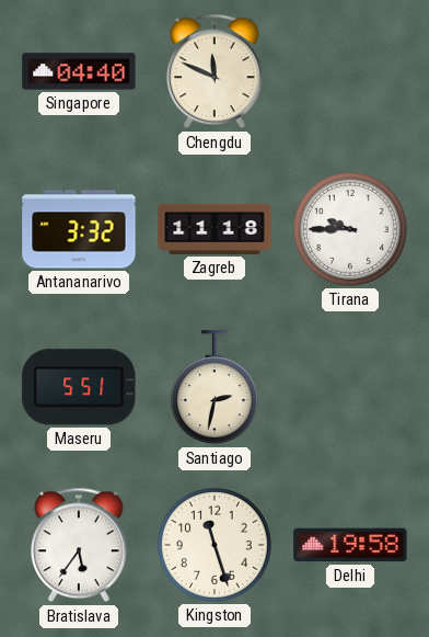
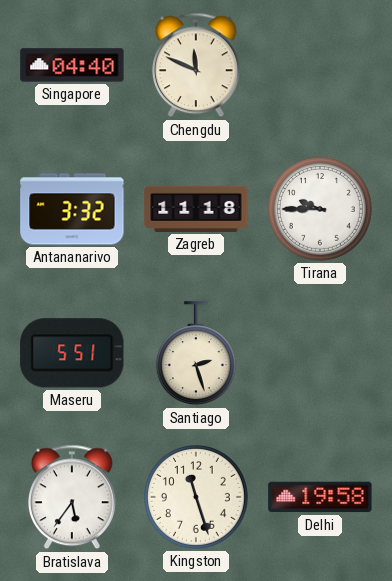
Santiago: 2:32 -> 2:27 (196, 354)
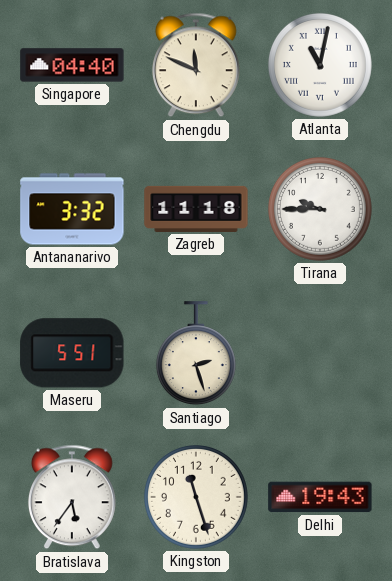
Atlanta: none -> 11:02 (320, 65)
Delhi: 19:58 -> 19:43 (320, 497)
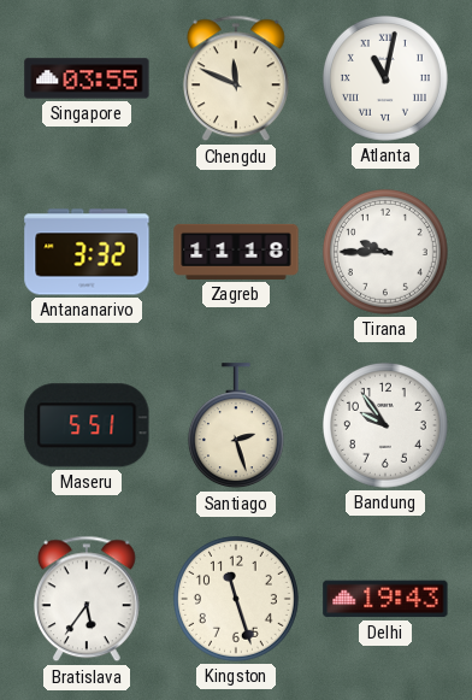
Singapore: 04:40 -> 03:55 (87, 78)
Bandung: none -> 9:54 (385, 425)
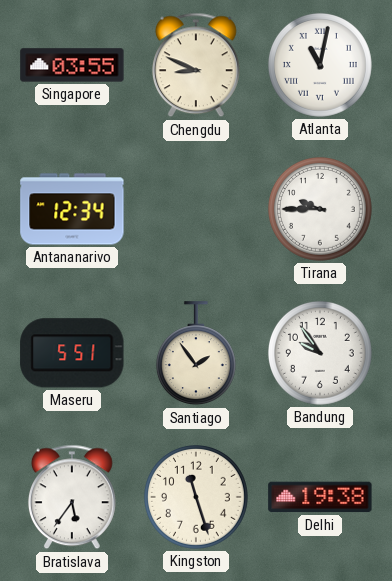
Chengdu: 11:49 -> 8:49 (196, 65)
Antananarivo: 3:32 -> 12:34 (72, 209)
Zagreb: 11:18 -> none (236, 252)
Santiago: 2:27 -> 1:54 (196, 354)
Delhi: 19:43 -> 19:38 (320, 497)
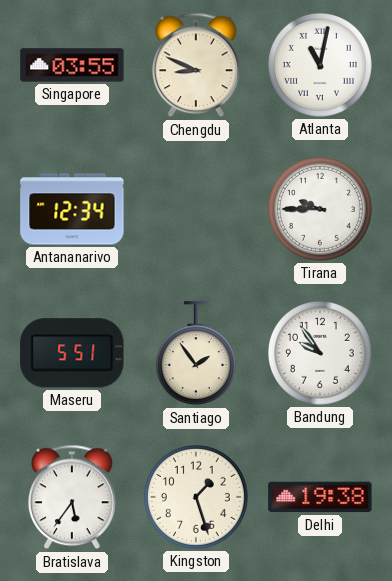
Kingston: 11:27 -> 1:27 (196, 497)
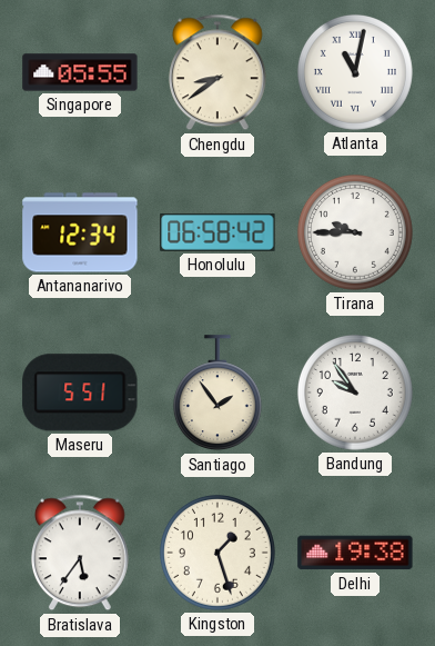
Singapore: 03:55 -> 05:55 (80, 72)
Chengdu: 8:49 -> 8:39 (217, 72)
Honolulu: none -> 06:58 (217, 232)
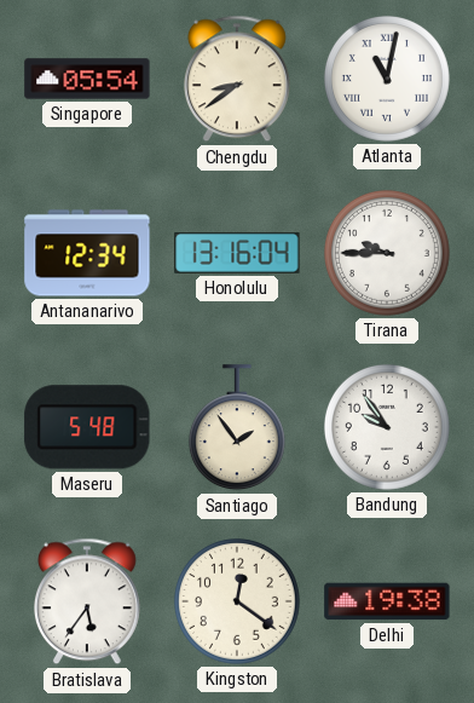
Singapore: 05:55 -> 05:54 (87, 79)
Honolulu: 06:58 -> 13:16 (237, 253)
Maseru: 5:51 -> 5:48 (87, 427)
Kingston: 1:27 -> 12:21 (237, 601)
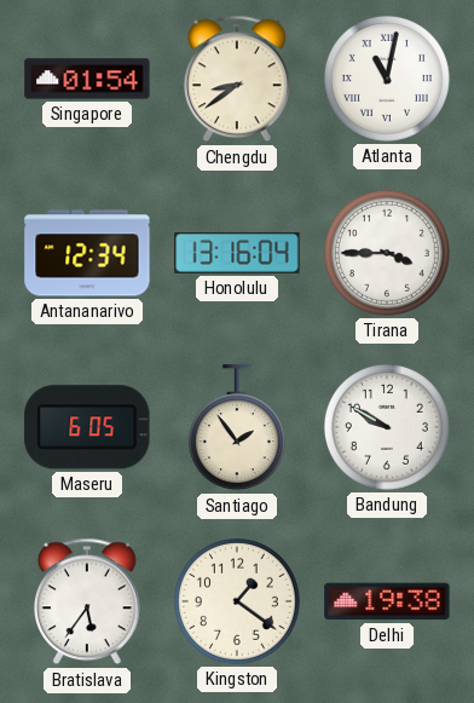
Singapore: 05:54 -> 01:54 (87, 79)
Tirana: 9:45 -> 3:45 (387, 253)
Maseru: 5:48 -> 6:05 (87, 427)
Bandung: 9:54 -> 9:50 (387, 427)
Kingston: 12:21 -> 1:21 (237, 601)
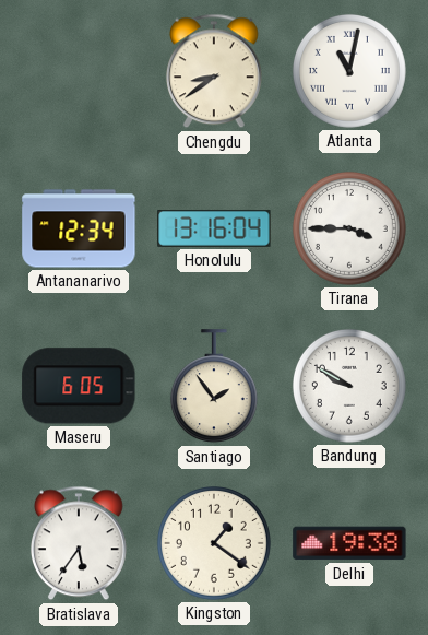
Singapore: 01:54 -> none (87, 79)
